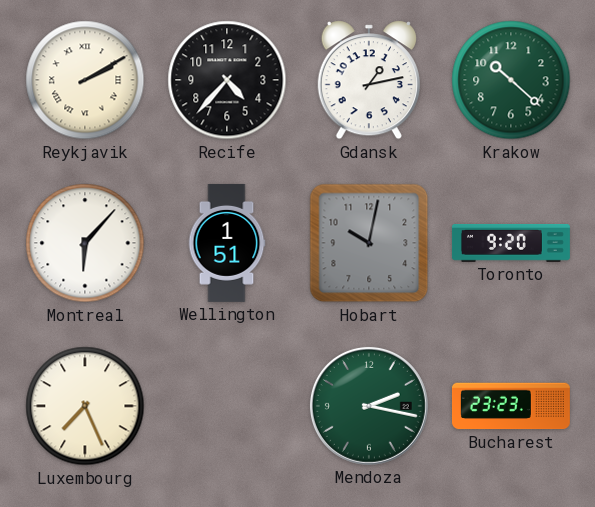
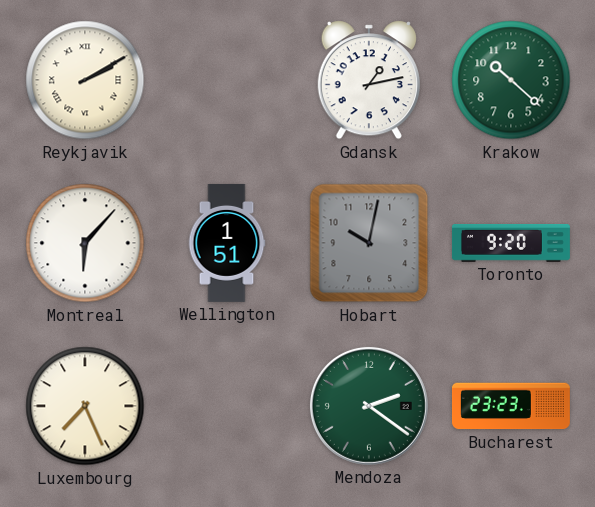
Recife: 4:37 -> none (227, 80)
Mendoza: 2:17 -> 2:21 (369, 406)
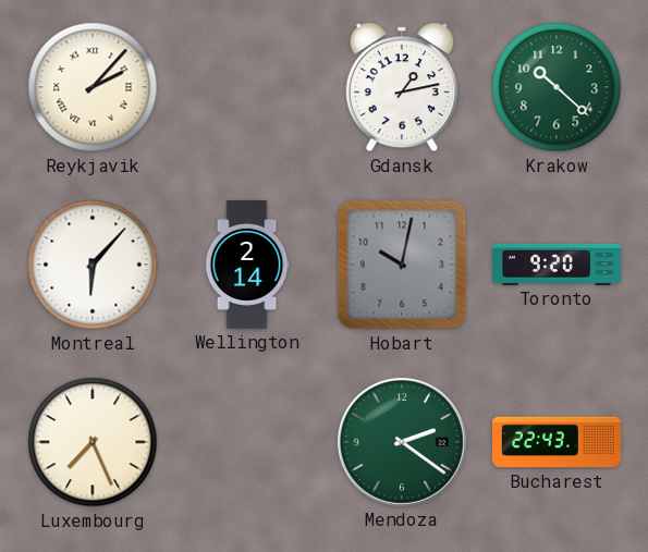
Reykjavik: 2:10 -> 2:07 (93, 87)
Wellington: 1:51 -> 2:14 (247, 265)
Bucharest: 23:23 -> 22:43 (557, 442)
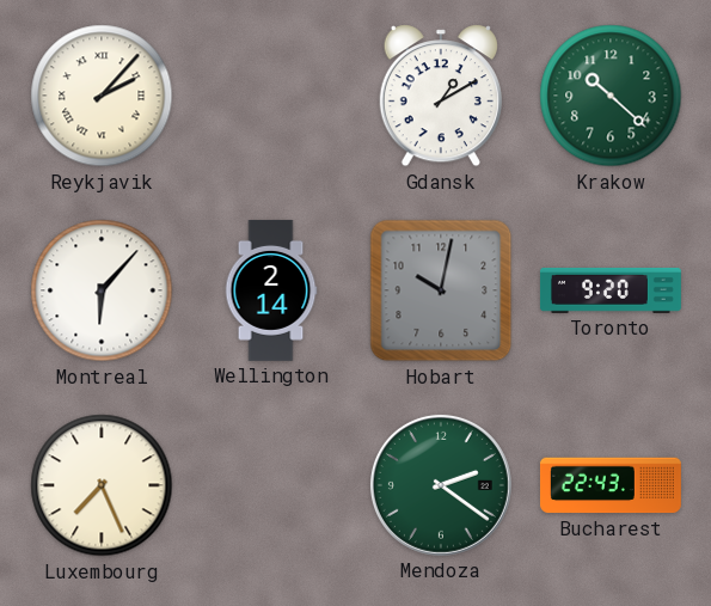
Gdansk: 1:13 -> 1:10 (441, 96)
